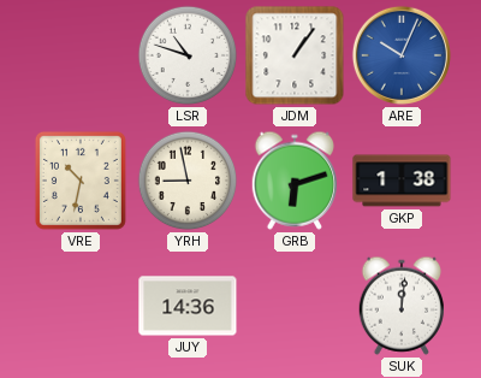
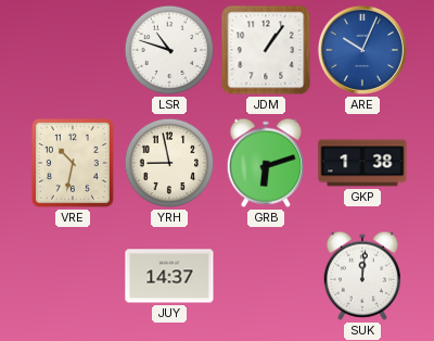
JUY: 14:36 -> 14:37 (169, 276)
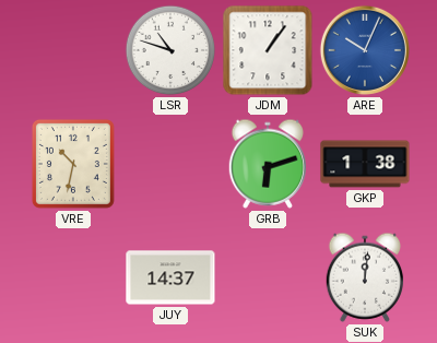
YRH: 8:58 -> none (169, 163)
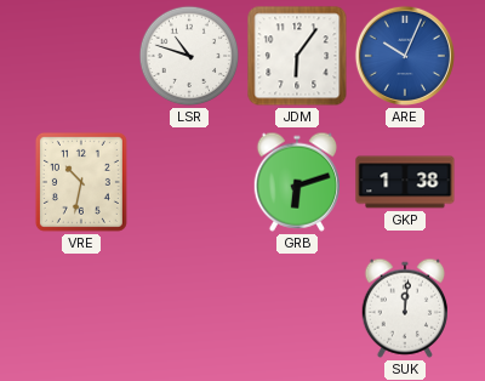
JDM: 1:06 -> 6:06 (297, 56)
JUY: 14:37 -> none (170, 277)
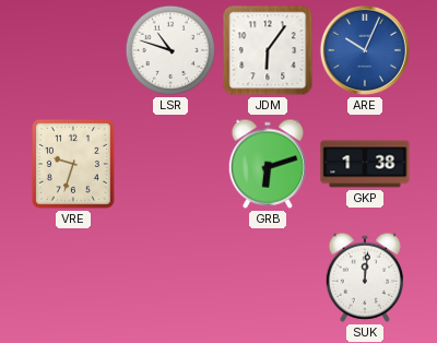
VRE: 10:32 -> 9:33 (73, 164)
